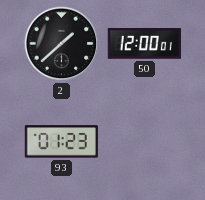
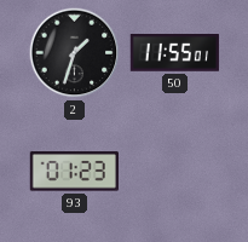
2: 1:38 -> 1:33 (75, 53)
50: 12:00 -> 11:55 (174, 53)
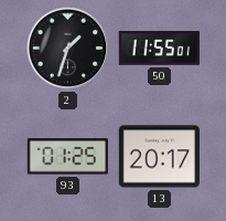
93: 01:23 -> 01:25 (67, 157)
13: none -> 20:17 (159, 157)
